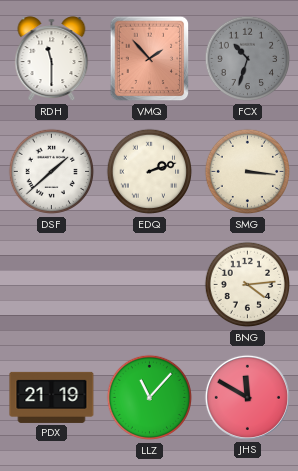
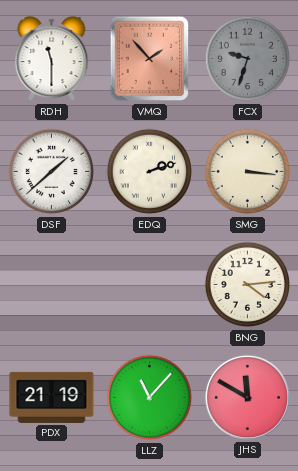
FCX: 10:33 -> 9:33 (248, 59)
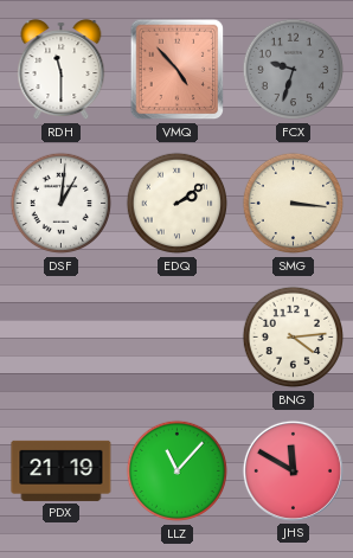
VMQ: 1:53 -> 4:53 (178, 70)
DSF: 1:38 -> 1:01 (62, 204)
EDQ: 2:12 -> 2:09 (178, 204)
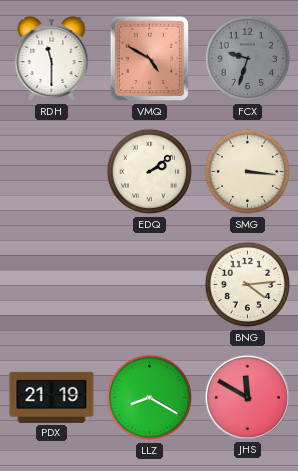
VMQ: 4:53 -> 4:50 (150, 59)
DSF: 1:01 -> none (62, 204)
LLZ: 11:07 -> 8:20 (150, 398)
